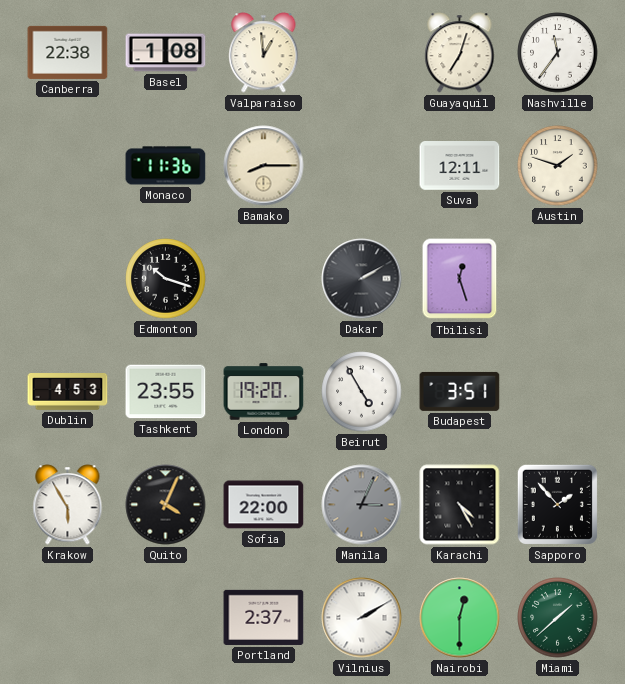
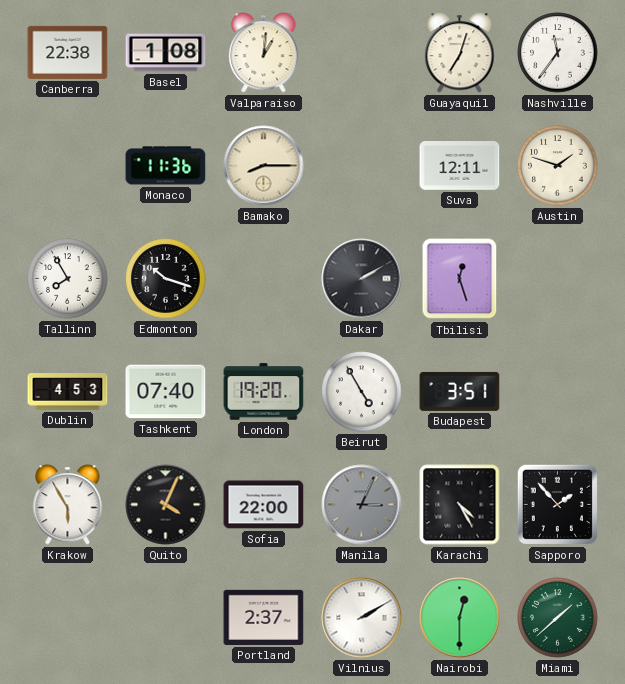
Valparaiso: 12:59 -> 1:01 (264, 53)
Tallinn: none -> 7:55 (68, 279)
Tashkent: 23:55 -> 07:40 (166, 392)
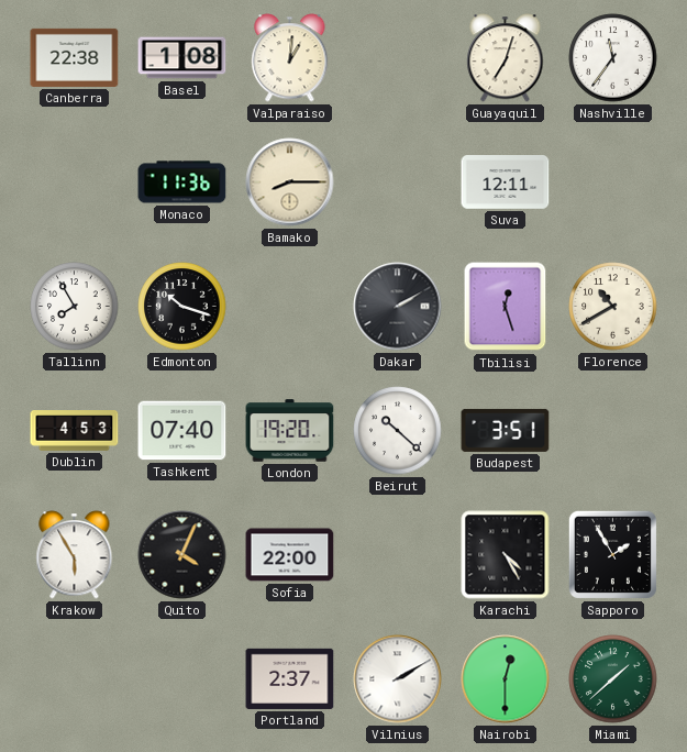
Austin: 1:48 -> none (558, 166)
Florence: none -> 10:40 (613, 307)
Beirut: 4:55 -> 10:22 (398, 431)
Manila: 3:04 -> none (362, 505)
Sapporo: 1:53 -> 1:55 (612, 554)
